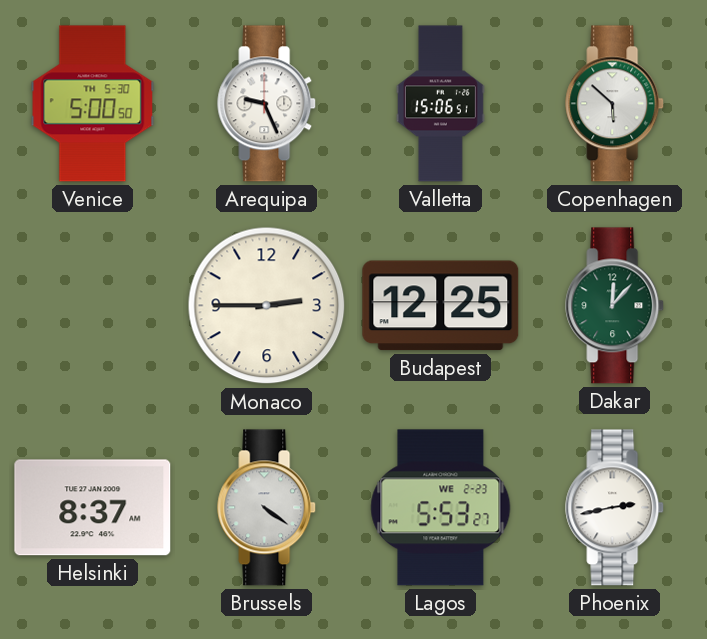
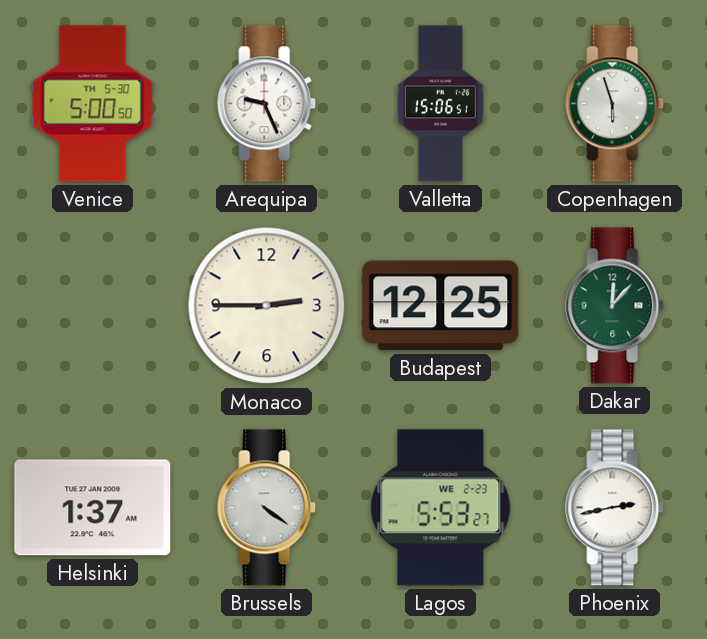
Copenhagen: 5:52 -> 5:57 (615, 104)
Helsinki: 8:37 -> 1:37 (93, 508)
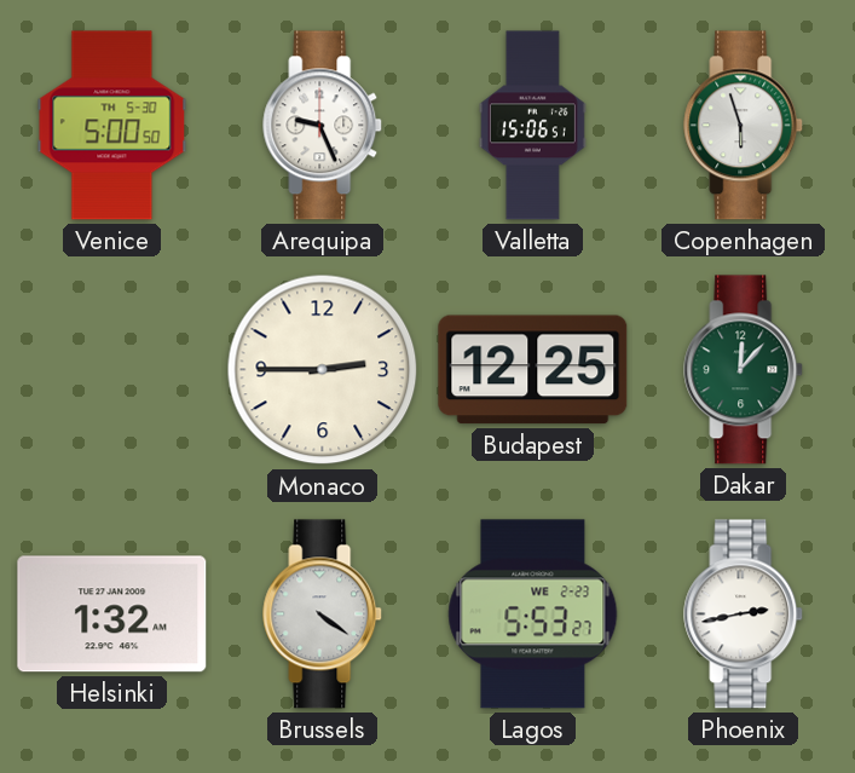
Helsinki: 1:37 -> 1:32 (112, 615)
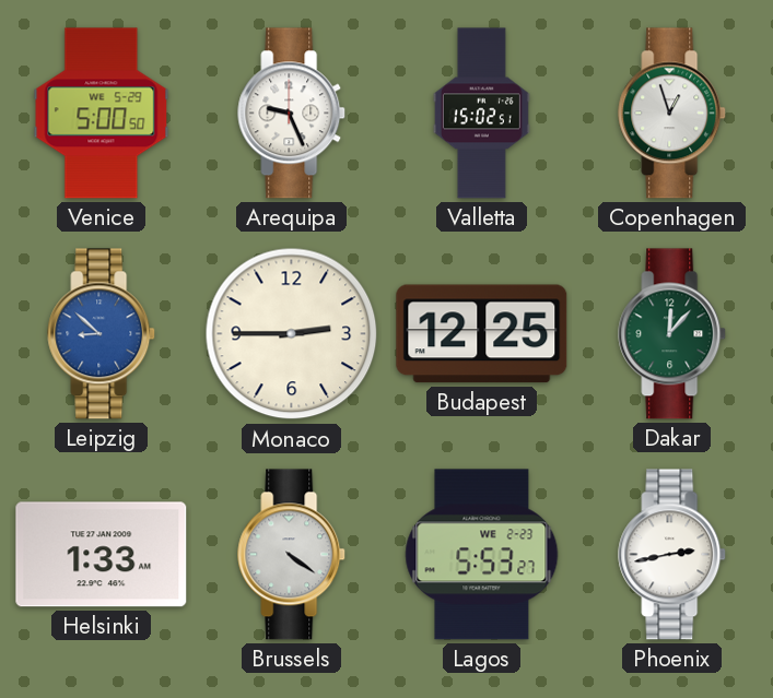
Venice date: TH 5-30 -> WE 5-29 (102, 114)
Valletta: 15:06 -> 15:02 (481, 114)
Copenhagen: 5:57 -> 12:57 (672, 114)
Leipzig: none -> 8:52 (102, 334)
Helsinki: 1:32 -> 1:33 (102, 555)
